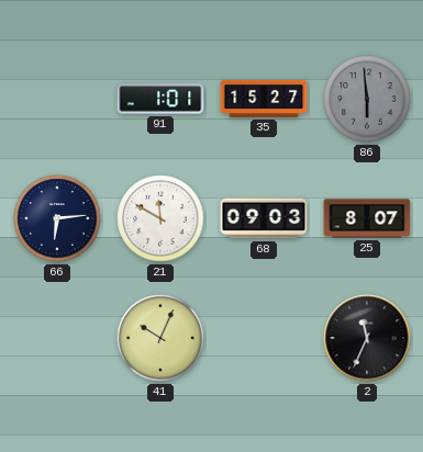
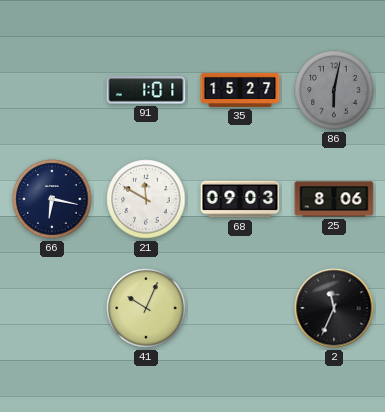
86: 5:59 -> 6:02 (334, 90)
66: 6:14 -> 6:17 (52, 199)
25: 8:07 -> 8:06 (334, 199)
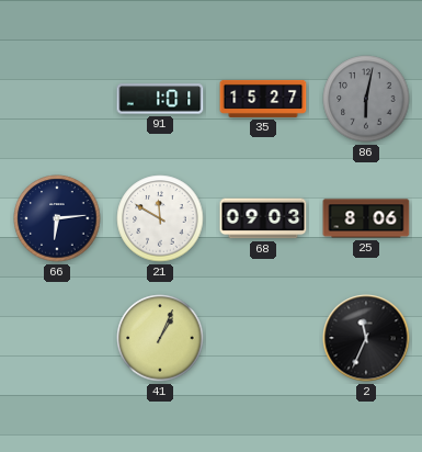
66: 6:17 -> 6:14 (57, 218)
41: 10:04 -> 1:04 (160, 338)
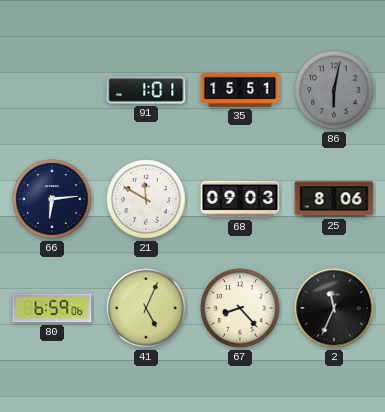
35: 15:27 -> 15:51 (240, 90)
80: none -> 6:59 (52, 308)
41: 1:04 -> 5:04 (146, 308)
67: none -> 8:23 (240, 308)
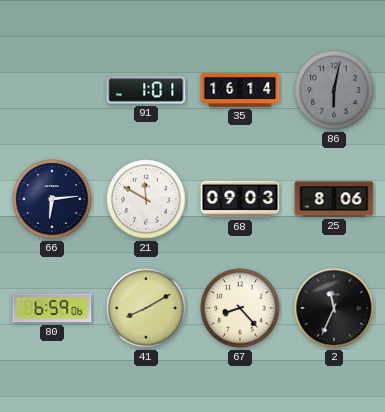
35: 15:51 -> 16:14 (240, 90)
41: 5:04 -> 8:10 (146, 308)
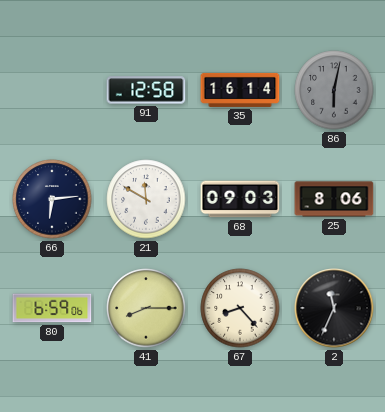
91: 1:01 -> 12:58 (146, 90)
41: 8:10 -> 8:15 (146, 308)
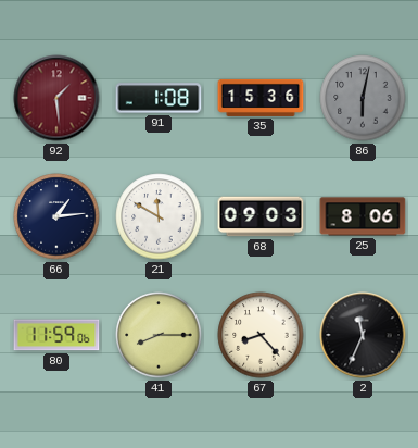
92: none -> 1:29 (56, 98)
91: 12:58 -> 1:08 (159, 98)
35: 16:14 -> 15:36 (261, 98)
66: 6:14 -> 1:14 (56, 216)
80: 6:59 -> 11:59 (56, 335)
